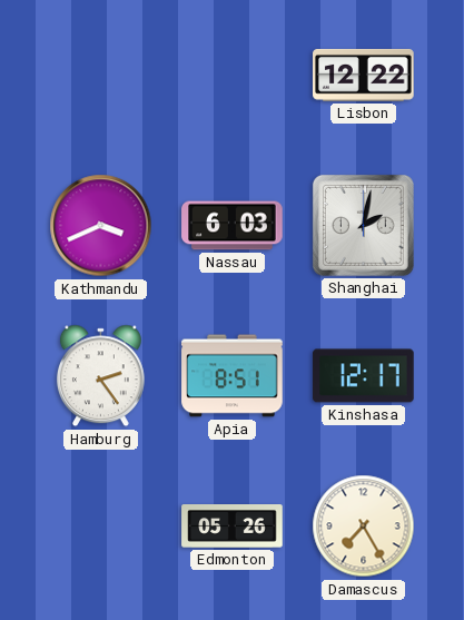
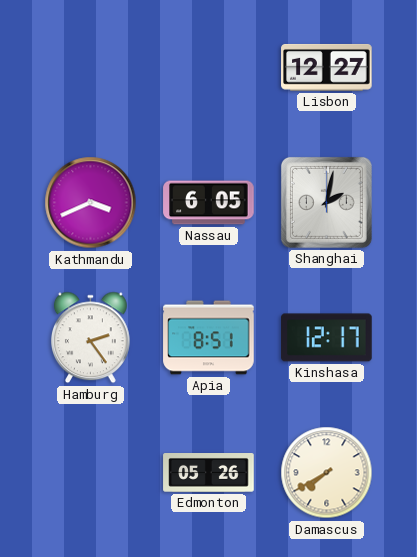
Lisbon: 12:22 -> 12:27 (327, 67)
Nassau: 6:03 -> 6:05 (209, 203)
Damascus: 7:25 -> 7:40 (327, 473)
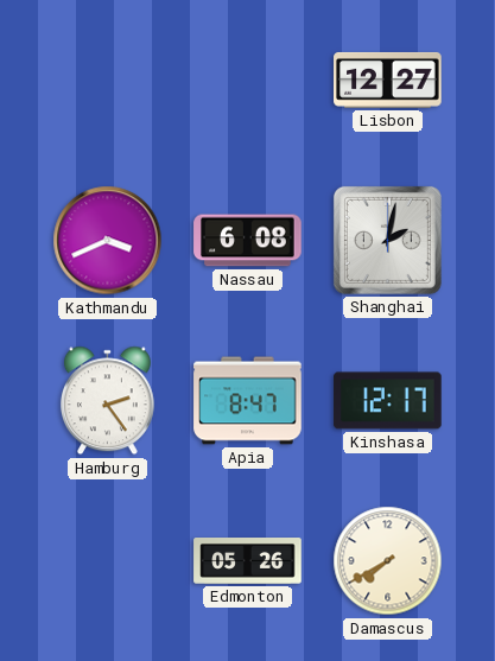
Nassau: 6:05 -> 6:08 (248, 241)
Apia: 8:51 -> 8:47 (248, 401)
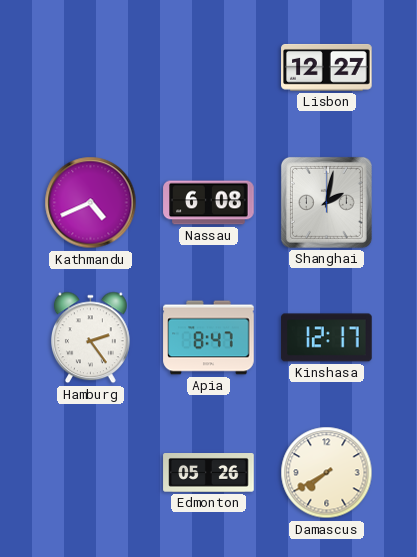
Kathmandu: 3:41 -> 4:41 (91, 203)
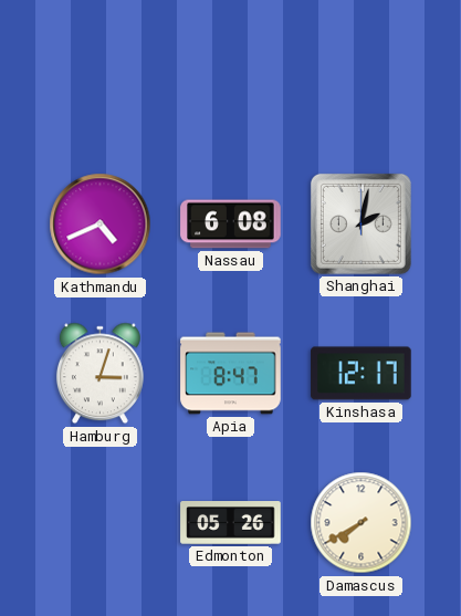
Lisbon: 12:27 -> none (327, 67)
Hamburg: 2:24 -> 3:03 (99, 374)
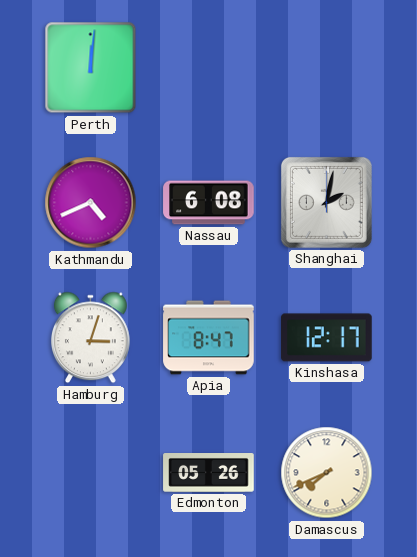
Perth: none -> 12:01 (91, 68)
Damascus: 7:40 -> 7:41 (327, 473)
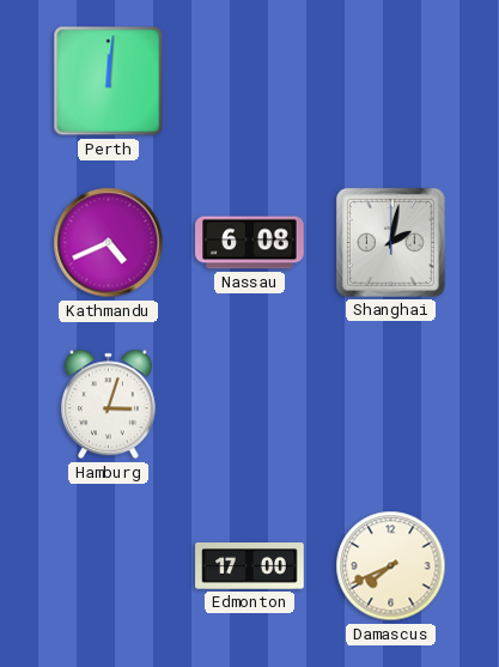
Apia: 8:47 -> none (209, 338)
Kinshasa: 12:17 -> none (327, 338)
Edmonton: 05:26 -> 17:00 (250, 566)
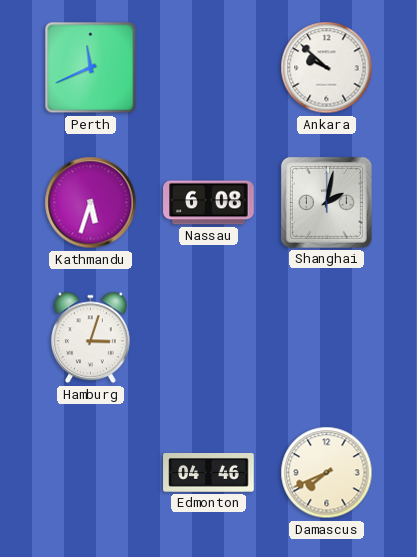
Perth: 12:01 -> 11:41 (91, 68)
Ankara: none -> 9:52 (327, 68)
Kathmandu: 4:41 -> 5:33 (91, 203)
Edmonton: 17:00 -> 04:46 (209, 473)
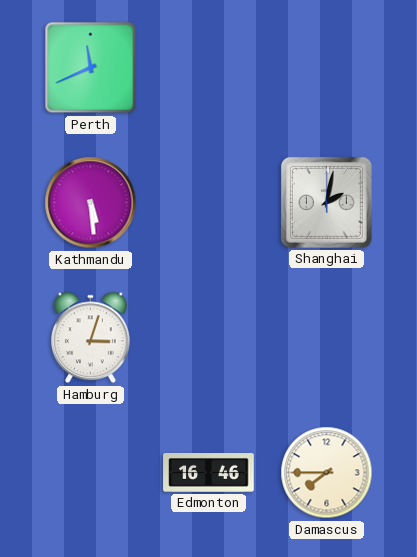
Ankara: 9:52 -> none (327, 68)
Kathmandu: 5:33 -> 5:29 (91, 203)
Nassau: 6:08 -> none (209, 203)
Edmonton: 04:46 -> 16:46 (209, 473)
Damascus: 7:41 -> 7:45 (327, 473)
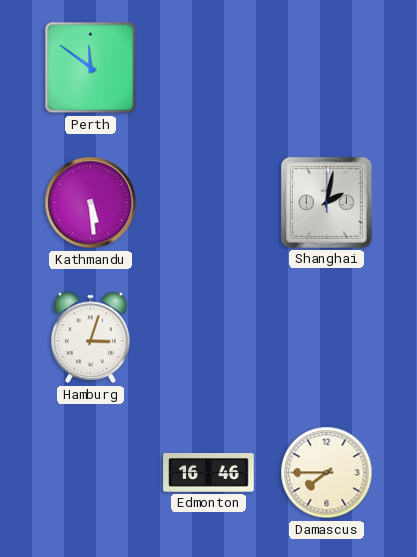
Perth: 11:41 -> 11:51 (91, 68)
